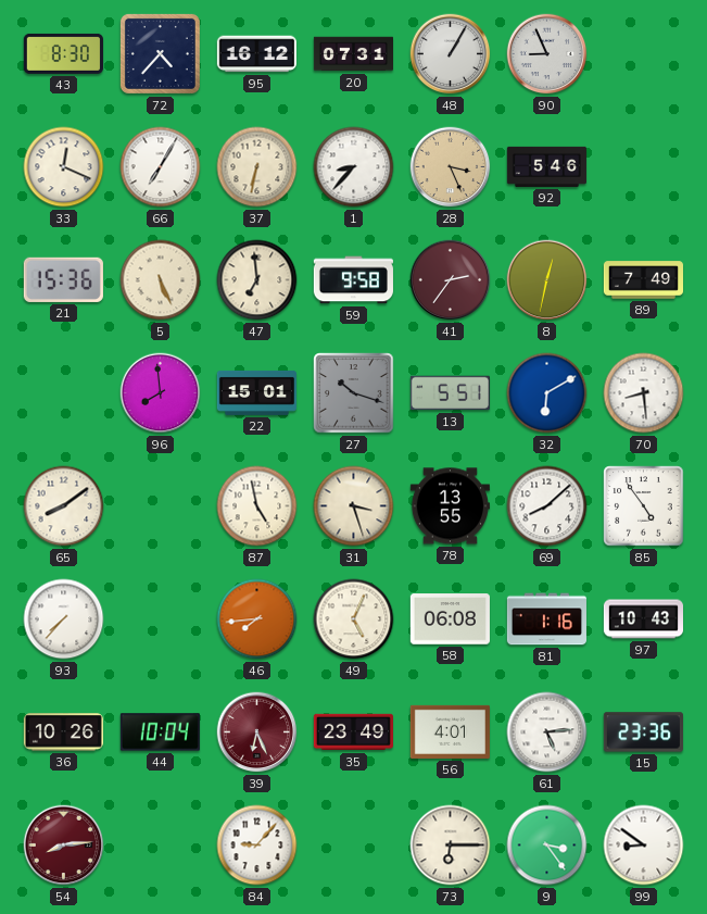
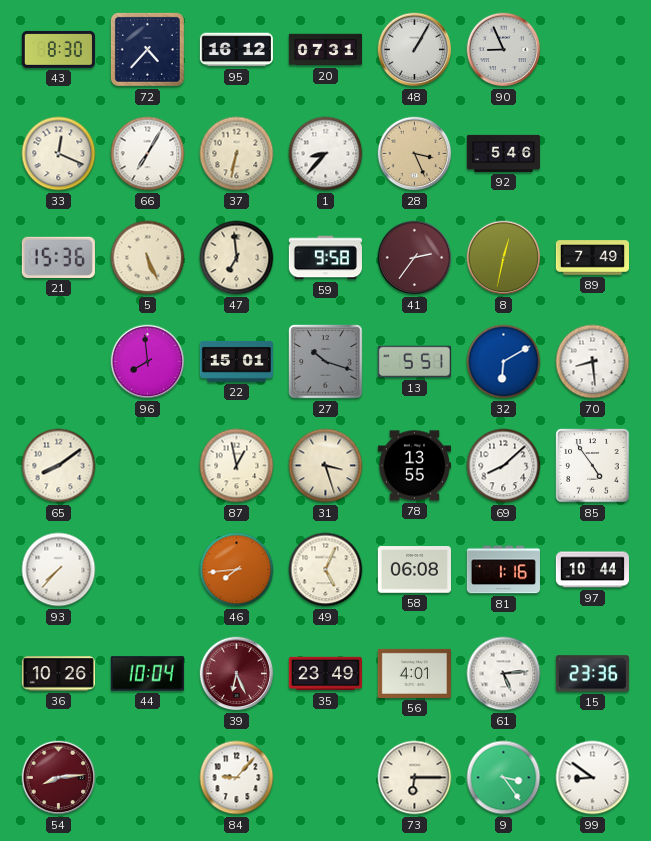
87: 4:58 -> 12:58 (237, 466)
97: 10:43 -> 10:44 (592, 570)
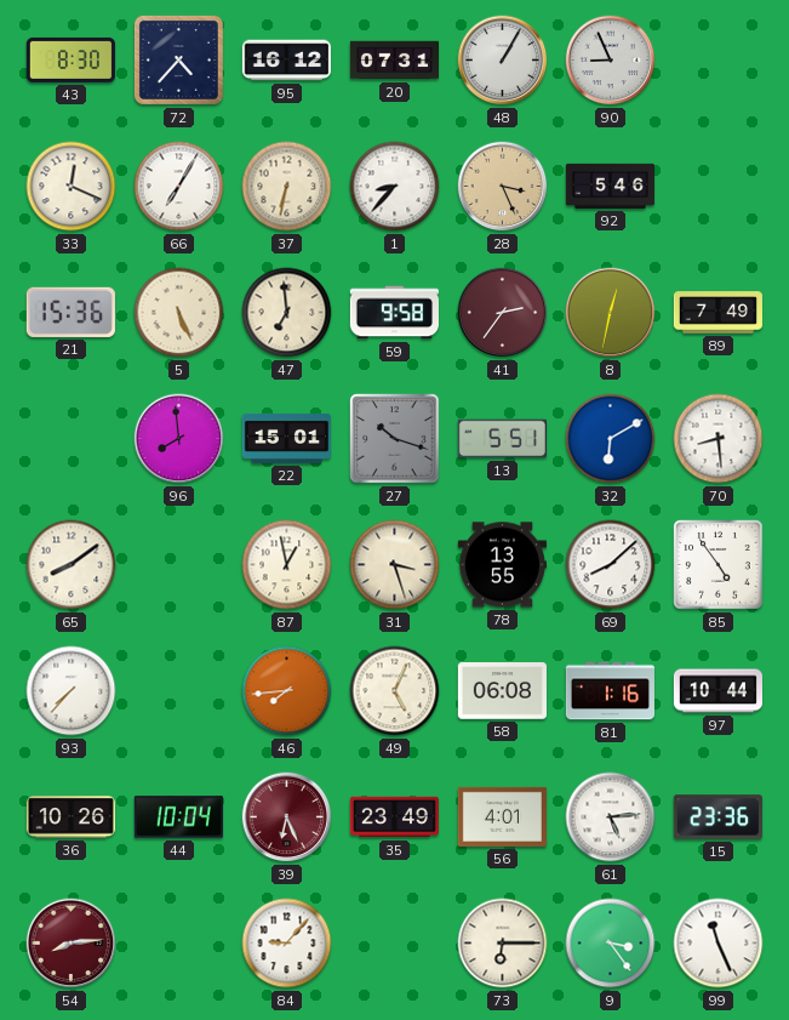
99: 8:51 -> 11:26 (719, 944)
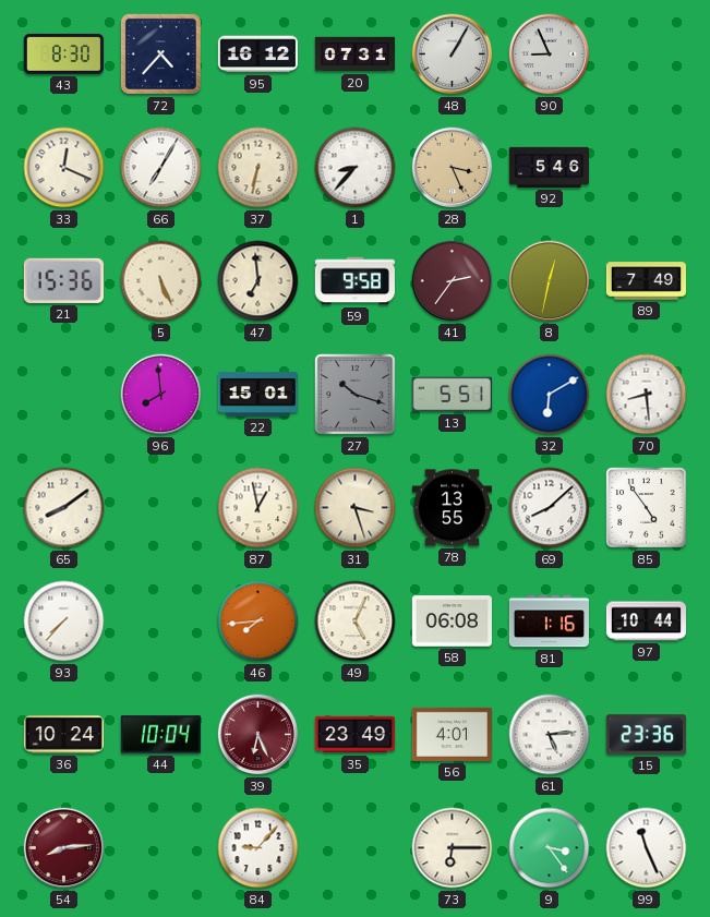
36: 10:26 -> 10:24 (63, 735)
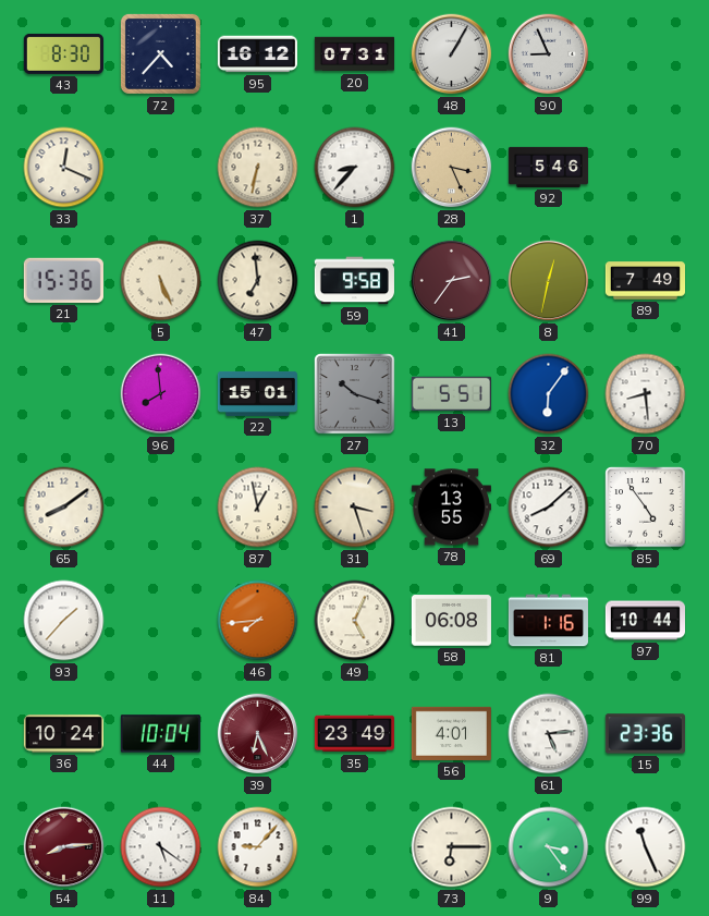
66: 7:05 -> none (161, 168)
32: 6:10 -> 6:06 (549, 394)
93: 7:37 -> 1:37 (64, 621)
11: none -> 5:21 (161, 847)
